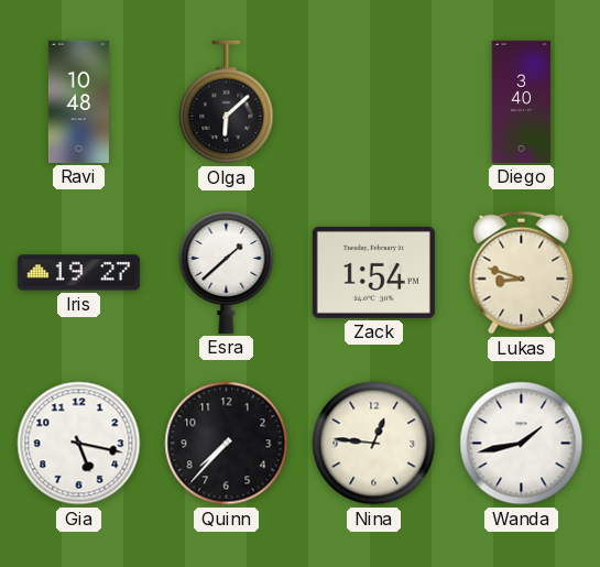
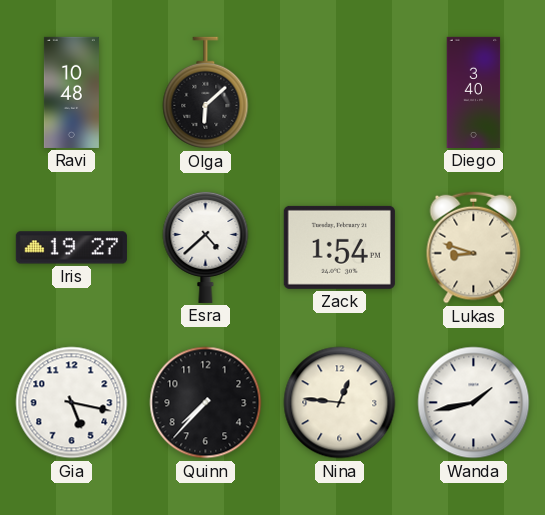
Esra: 1:38 -> 4:38 (206, 247)
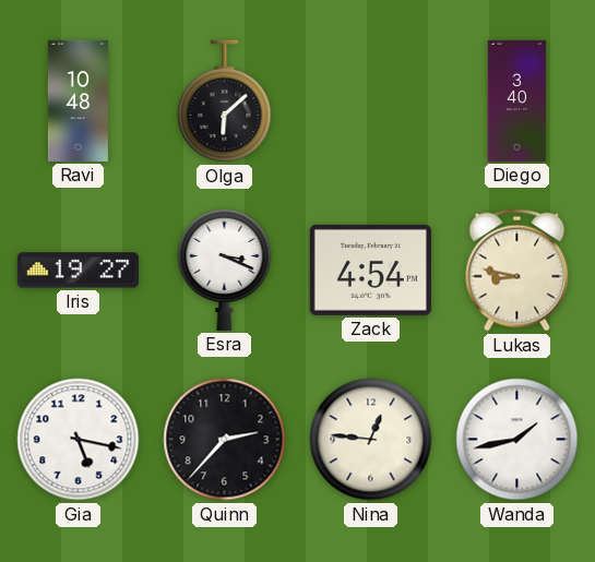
Esra: 4:38 -> 3:19 (225, 270)
Zack: 1:54 -> 4:54 (370, 270)
Lukas: 8:48 -> 8:47 (517, 271)
Quinn: 7:37 -> 2:37 (225, 440)
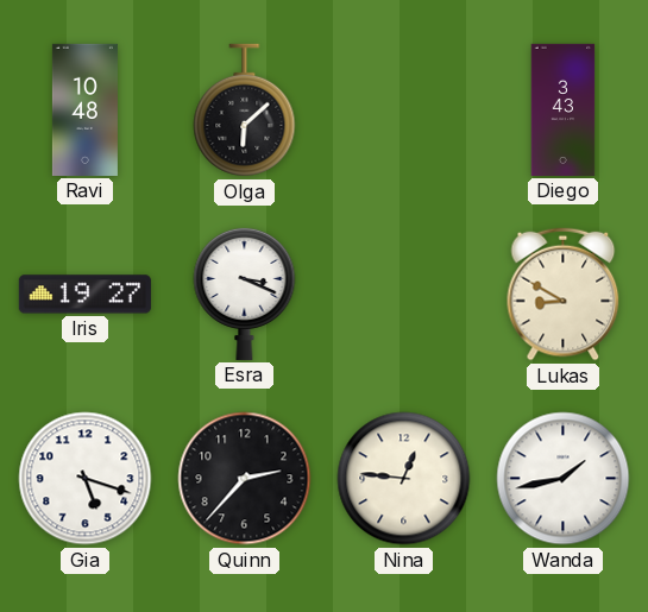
Diego: 3:40 -> 3:43 (564, 109)
Zack: 4:54 -> none (370, 270)
Lukas: 8:47 -> 8:50 (564, 295)
Gia: 5:17 -> 5:18 (86, 479)
